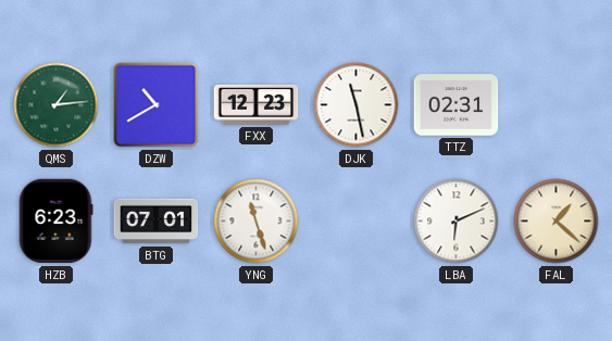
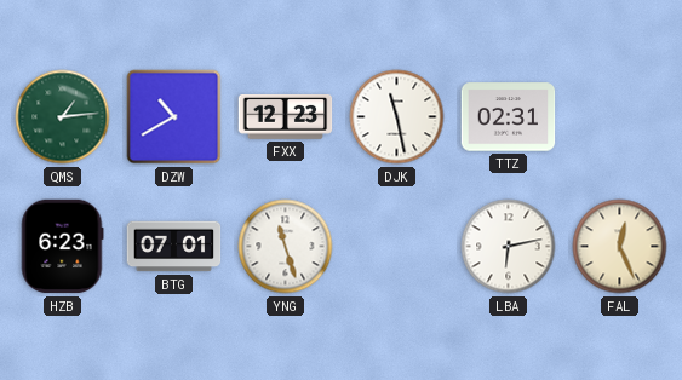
LBA: 6:11 -> 6:13 (509, 247)
FAL: 1:22 -> 12:26 (620, 247)
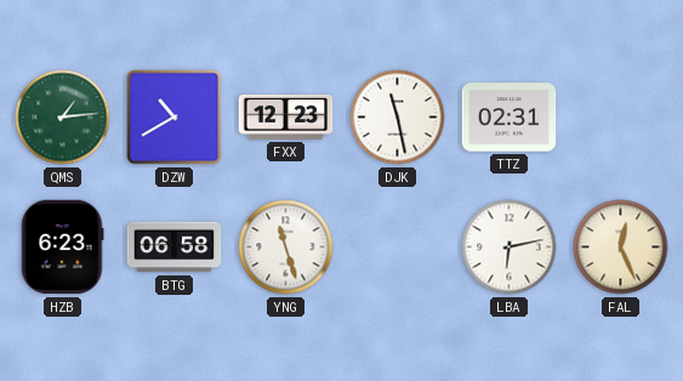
BTG: 07:01 -> 06:58 (175, 248)
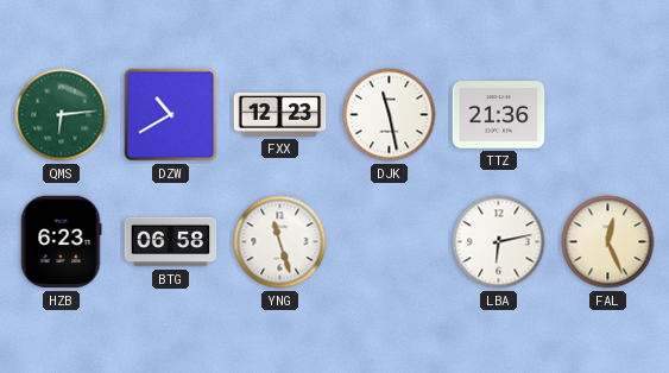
QMS: 1:14 -> 6:14 (62, 115)
TTZ: 02:31 -> 21:36 (499, 115)
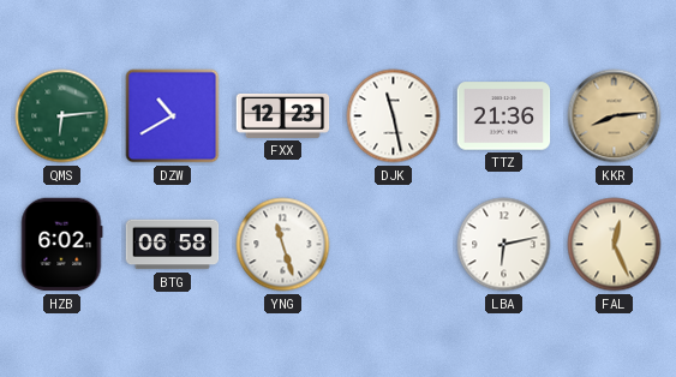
KKR: none -> 8:14 (615, 116)
HZB: 6:23 -> 6:02 (61, 245)
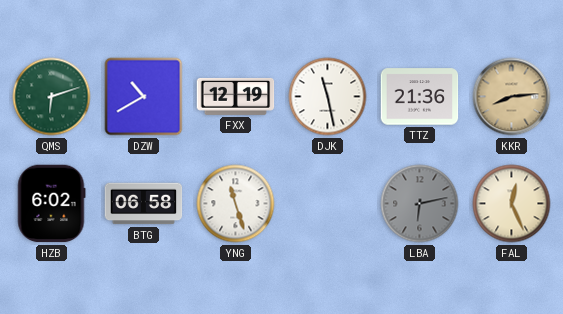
QMS: 6:14 -> 6:12 (52, 97)
FXX: 12:23 -> 12:19 (236, 96)
LBA dial: white -> grey (420, 204)
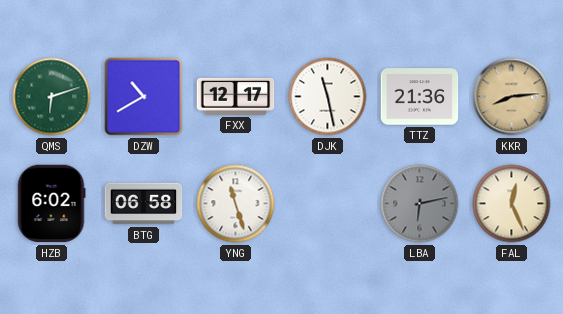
FXX: 12:19 -> 12:17 (236, 96)
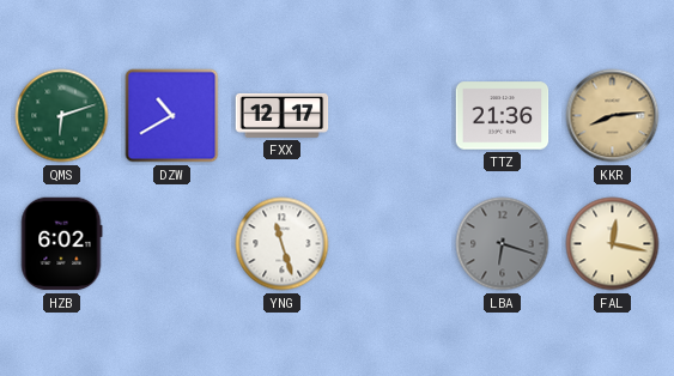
DJK: 11:28 -> none (328, 97)
BTG: 06:58 -> none (144, 204)
LBA: 6:13 -> 6:18 (503, 244)
FAL: 12:26 -> 12:17 (613, 244)
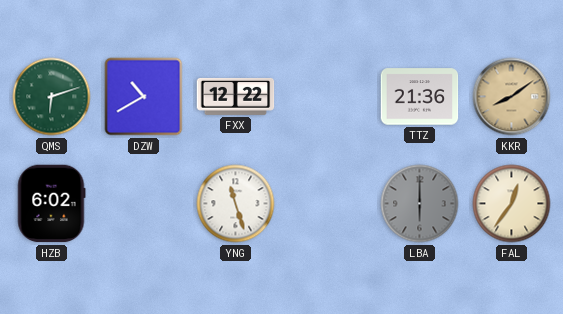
FXX: 12:17 -> 12:22 (236, 96)
KKR: 8:14 -> 8:09 (512, 97)
LBA: 6:18 -> 6:00 (420, 204)
FAL: 12:17 -> 12:36 (512, 204)
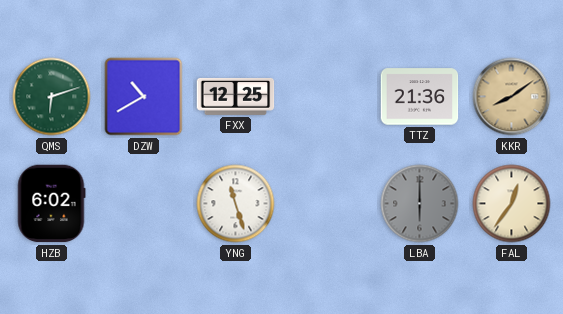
FXX: 12:22 -> 12:25 (236, 96)
